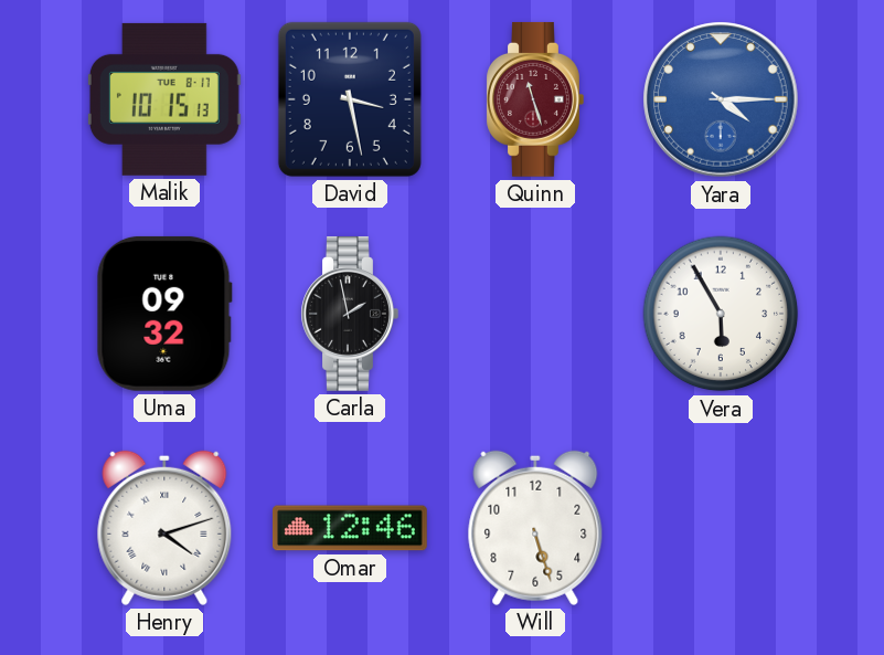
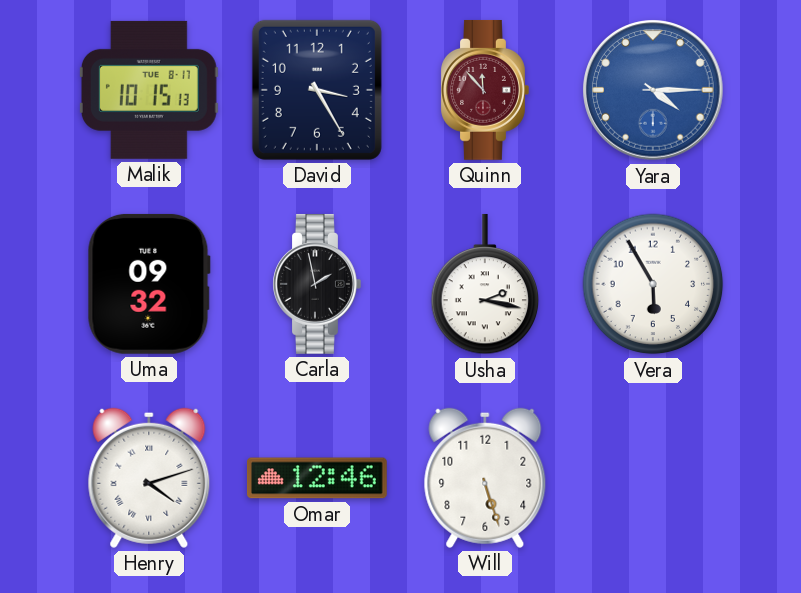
David: 3:28 -> 3:25 (317, 90)
Quinn: 11:27 -> 11:53 (485, 90)
Usha: none -> 2:17 (485, 284)
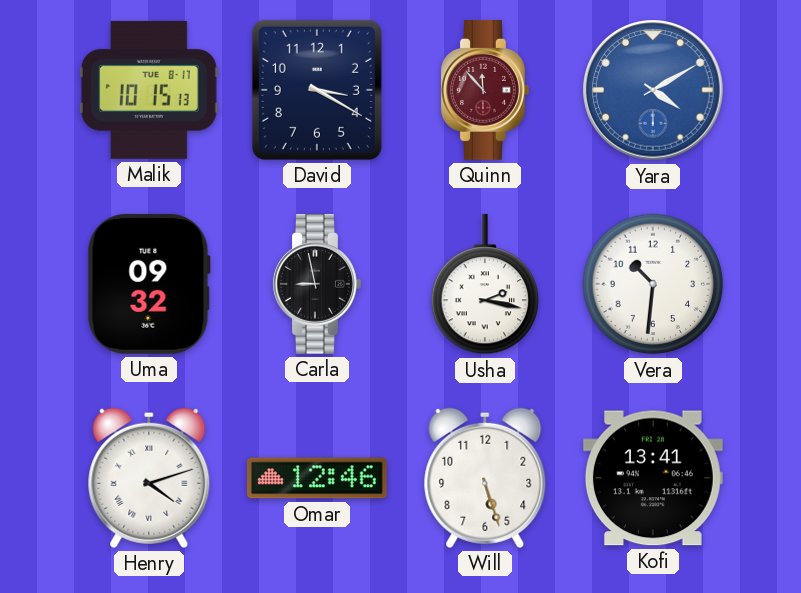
David: 3:25 -> 3:20 (317, 90)
Yara: 4:15 -> 4:10 (653, 90)
Carla: 1:58 -> 8:58 (317, 284)
Vera: 5:55 -> 10:31 (653, 284)
Kofi: none -> 13:41 (653, 478)
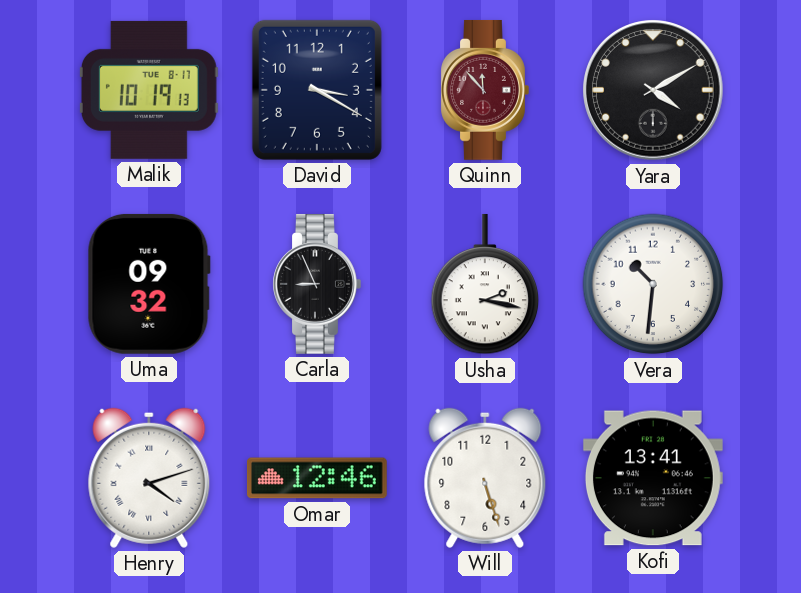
Malik: 10:15 -> 10:19 (149, 90)
Yara dial: blue -> black (653, 90)
Carla: 8:58 -> 8:56 (317, 284)
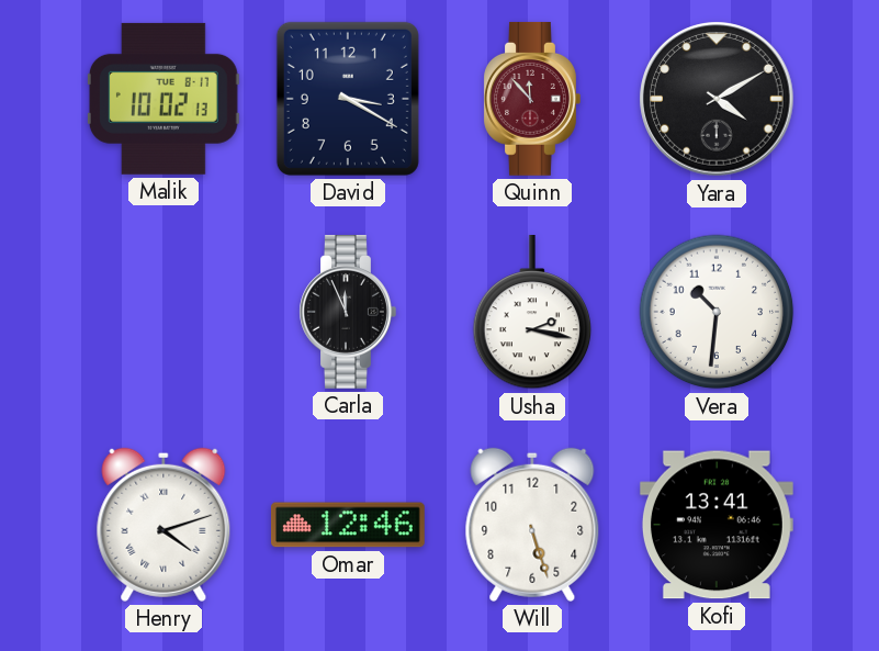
Malik: 10:19 -> 10:02 (164, 99)
Uma: 09:32 -> none (149, 284)
Carla: 8:56 -> 11:56 (348, 312)
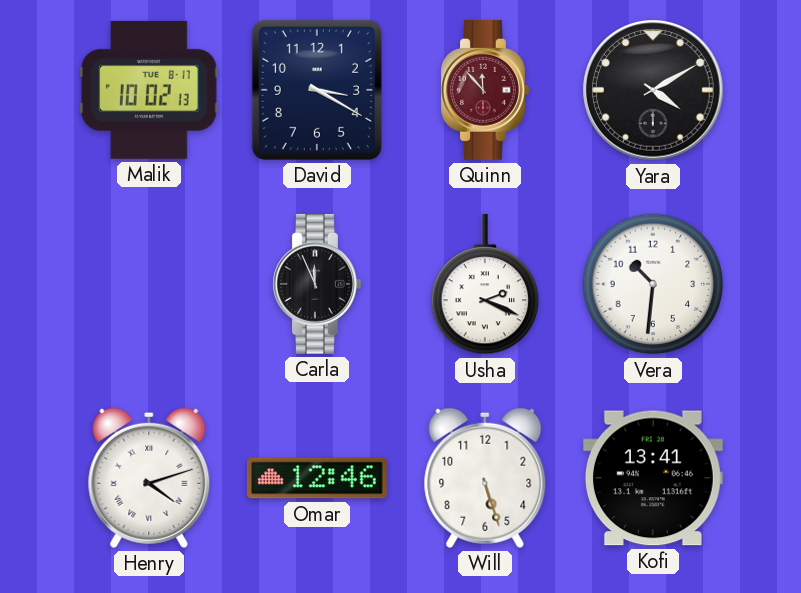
Usha: 2:17 -> 2:19 (485, 284)
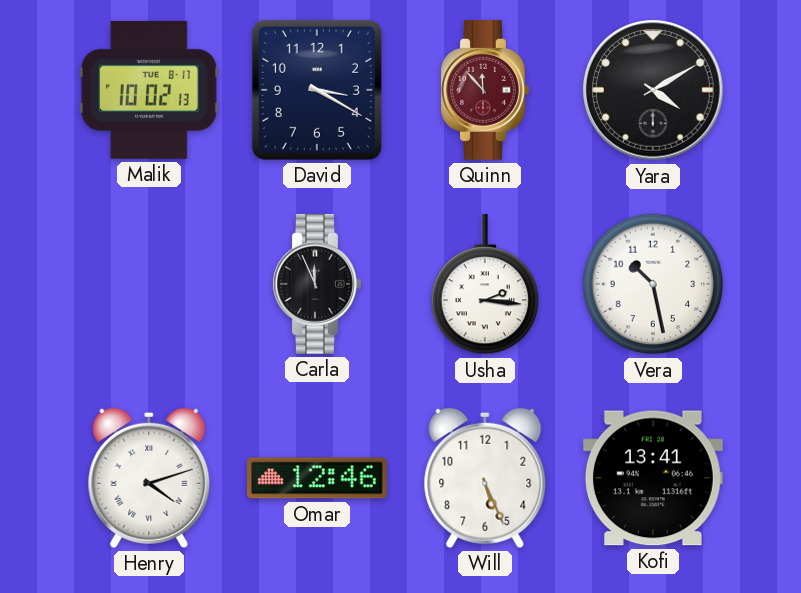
Usha: 2:19 -> 2:16 (485, 284)
Vera: 10:31 -> 10:28 (653, 284)
Will: 5:27 -> 5:26 (485, 478)
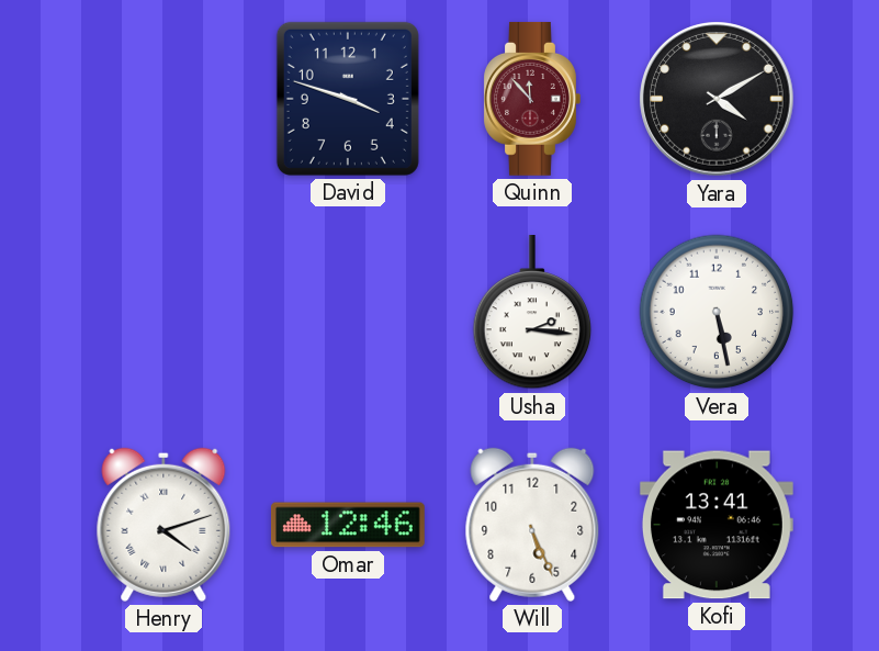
Malik: 10:02 -> none (149, 90)
David: 3:20 -> 3:48 (348, 99)
Carla: 11:56 -> none (317, 284)
Vera: 10:28 -> 5:28 (717, 312)
